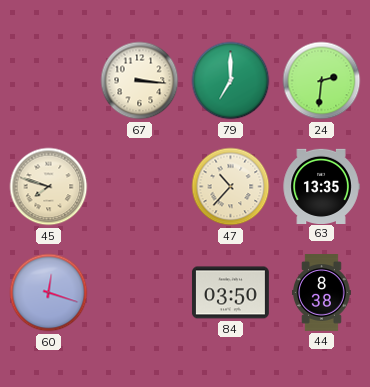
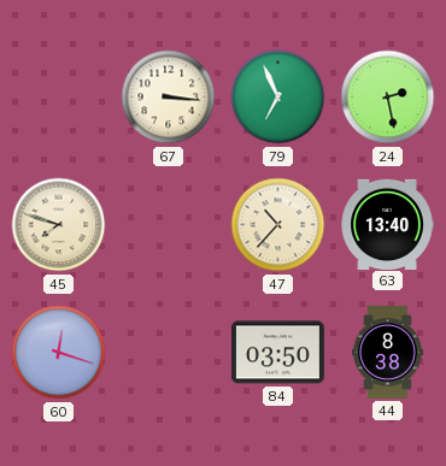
79: 7:00 -> 6:56 (278, 98)
24: 2:31 -> 2:28 (388, 98)
63: 13:35 -> 13:40 (387, 224)
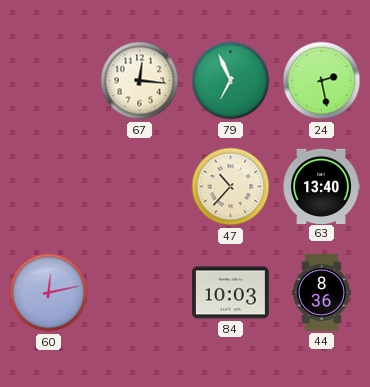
67: 3:16 -> 12:16 (140, 81)
45: 7:48 -> none (59, 225)
60: 12:18 -> 12:13 (49, 293)
84: 03:50 -> 10:03 (230, 293)
44: 8:38 -> 8:36 (322, 293)
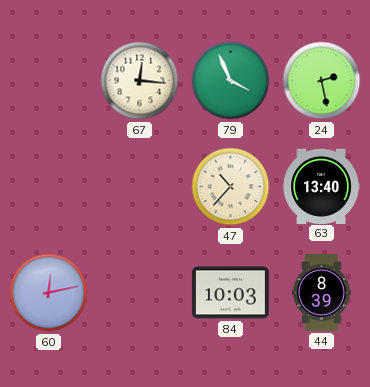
79: 6:56 -> 3:56 (231, 81)
44: 8:36 -> 8:39 (322, 293)
